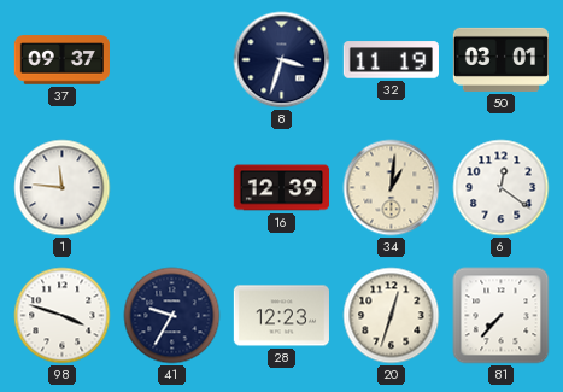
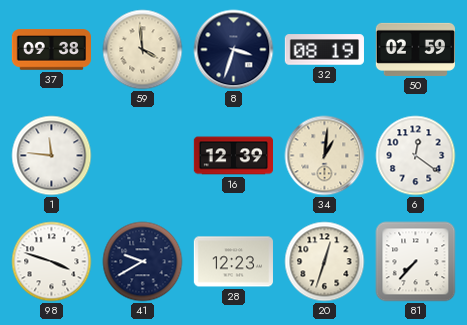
37: 09:37 -> 09:38 (51, 50)
59: none -> 3:59 (143, 50)
32: 11:19 -> 08:19 (324, 50)
50: 03:01 -> 02:59 (415, 49)
41: 9:35 -> 9:40 (143, 262)
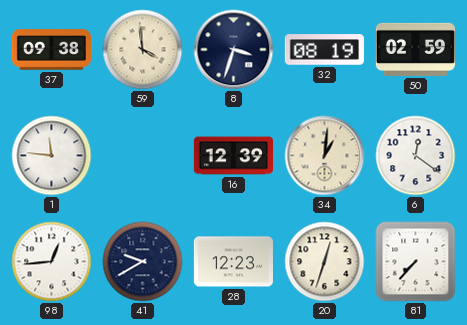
98: 3:48 -> 12:44 (52, 262)
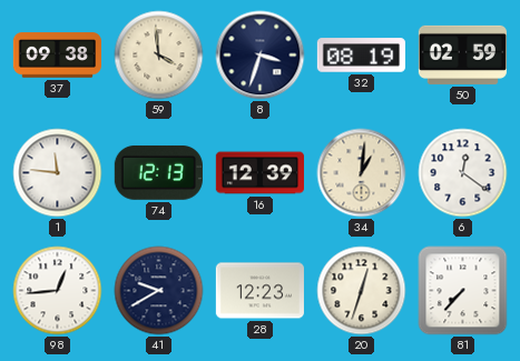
74: none -> 12:13 (158, 172)
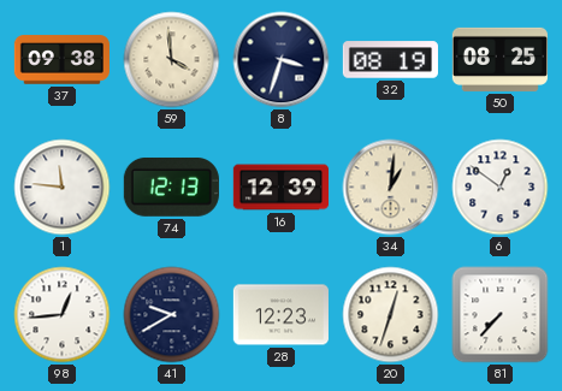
50: 02:59 -> 08:25 (499, 59)
6: 12:21 -> 12:51 (501, 188)
